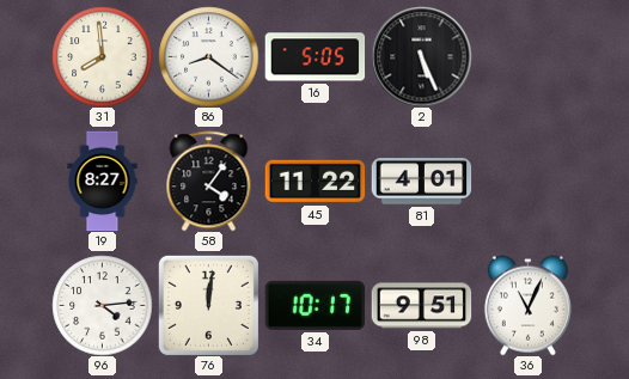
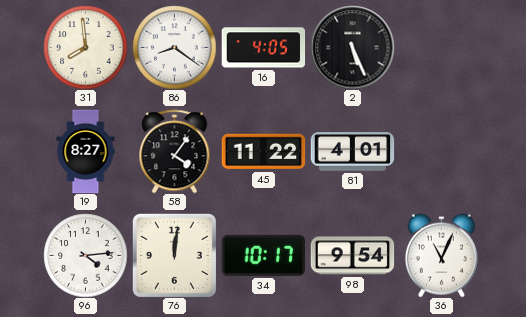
16: 5:05 -> 4:05 (263, 48)
98: 9:51 -> 9:54 (352, 256)
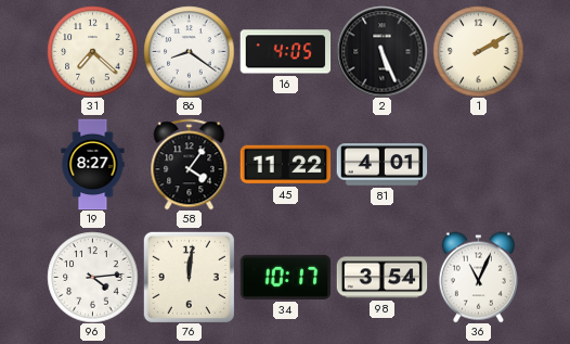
31: 7:59 -> 7:22 (92, 51)
1: none -> 2:10 (478, 51)
98: 9:54 -> 3:54 (381, 278)
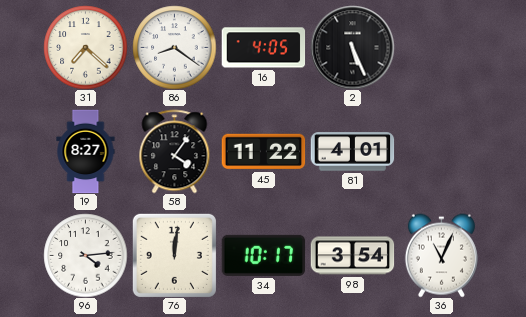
1: 2:10 -> none (478, 51)
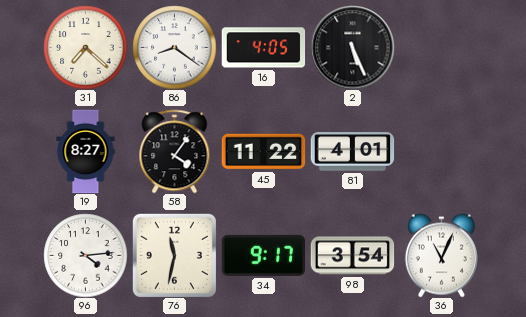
76: 12:01 -> 11:32 (174, 255)
34: 10:17 -> 9:17 (263, 255)
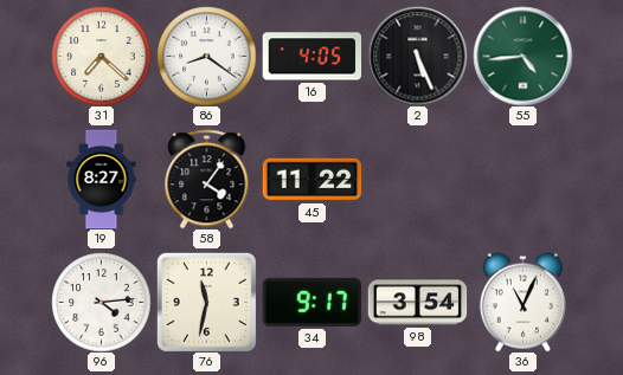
55: none -> 4:44 (522, 56)
81: 4:01 -> none (352, 152)
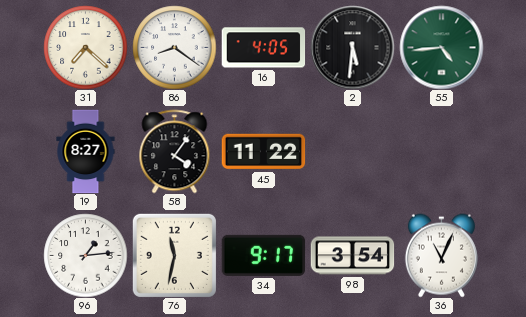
2: 5:26 -> 5:31 (352, 47)
96: 4:14 -> 1:14 (85, 255)
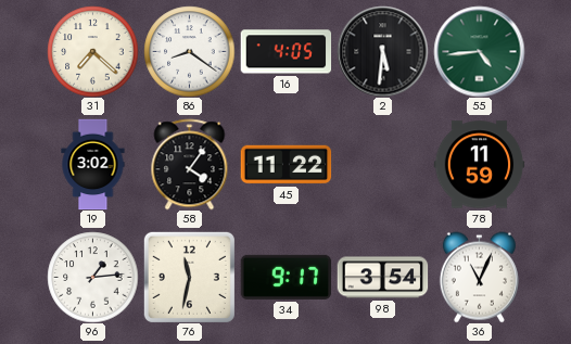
19: 8:27 -> 3:02 (93, 164)
78: none -> 11:59 (479, 165)
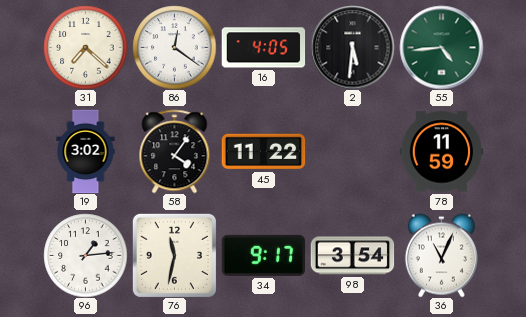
86: 8:21 -> 12:21 (174, 47)
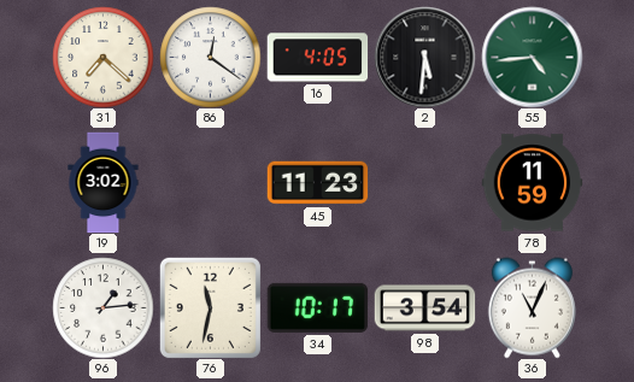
58: 4:06 -> none (175, 151)
45: 11:22 -> 11:23 (317, 183)
34: 9:17 -> 10:17 (317, 307)
